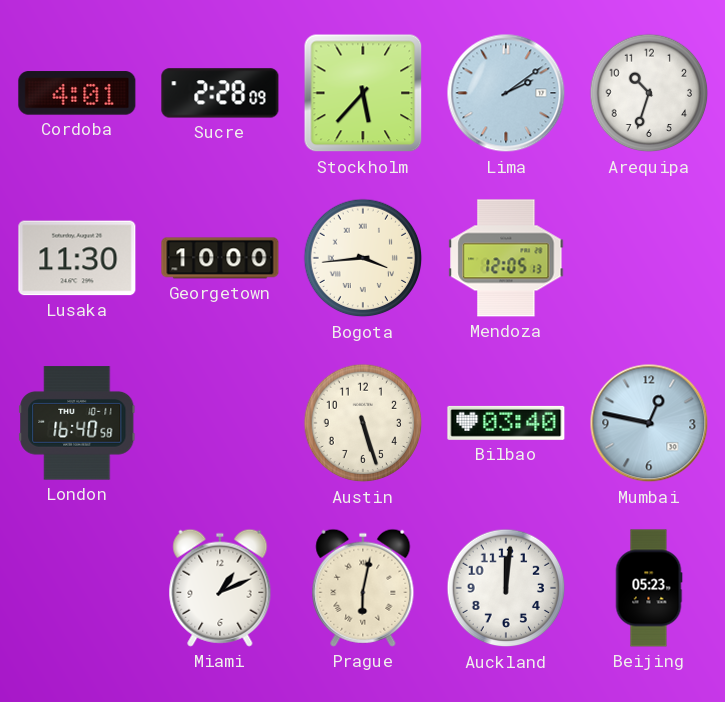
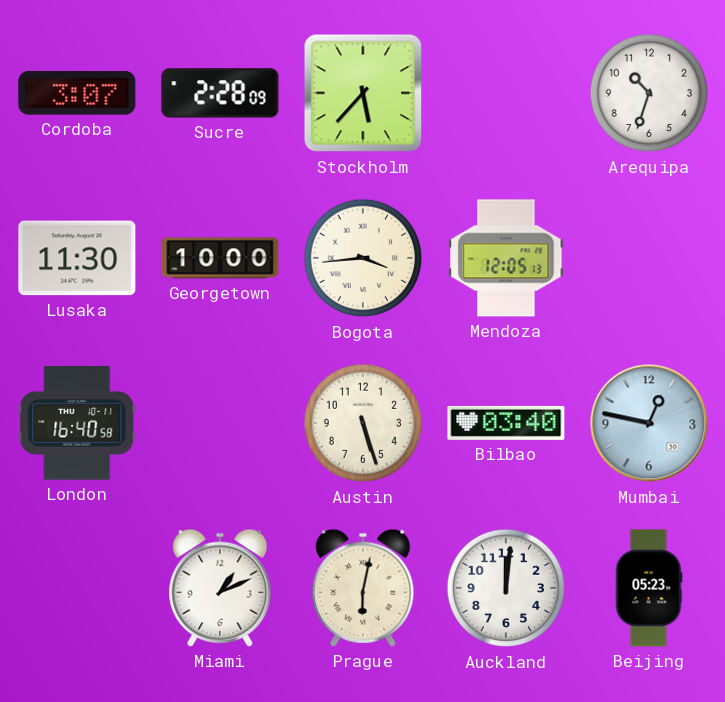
Cordoba: 4:01 -> 3:07 (77, 93)
Lima: 2:09 -> none (506, 93)
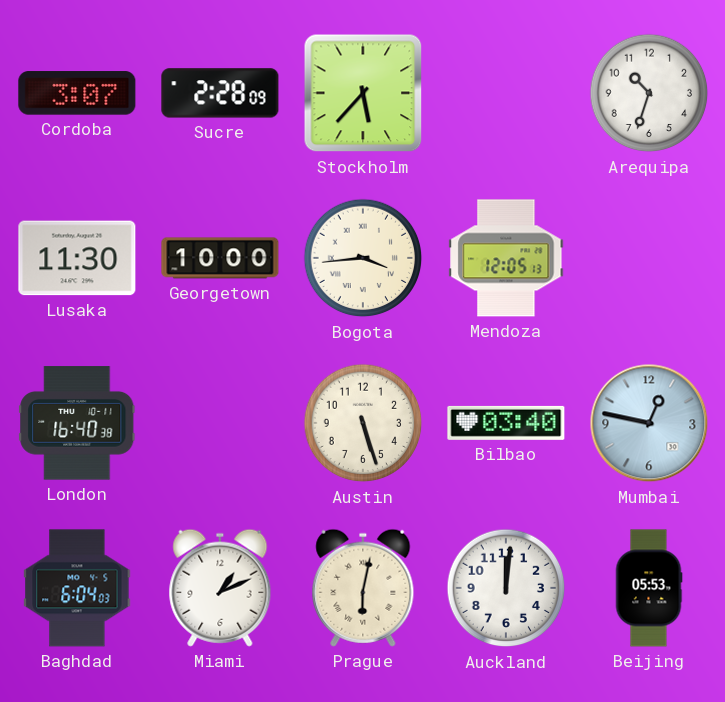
London: 16:40:58 -> 16:40:38 (77, 423)
Baghdad: none -> 6:04 (77, 588)
Beijing: 05:23 -> 05:53 (649, 588)
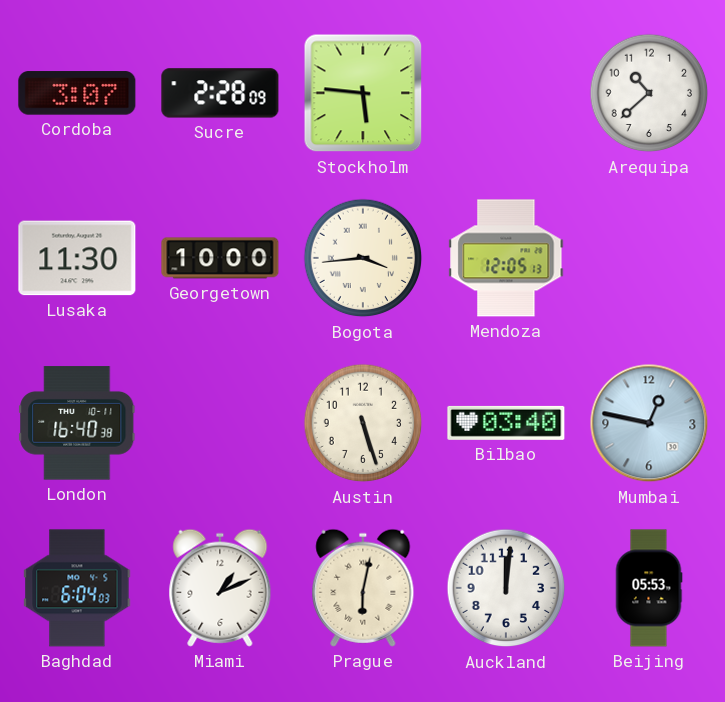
Stockholm: 5:37 -> 5:46 (363, 93)
Arequipa: 10:33 -> 10:38 (649, 93)
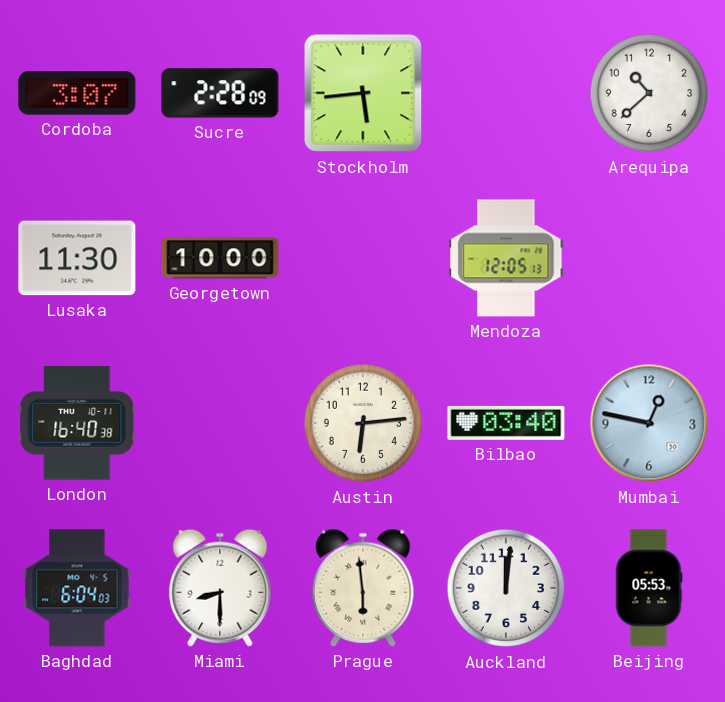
Stockholm: 5:46 -> 5:44 (363, 93)
Bogota: 3:44 -> none (363, 258)
Austin: 5:27 -> 6:14 (363, 423)
Miami: 1:11 -> 8:30 (220, 588)
Prague: 6:02 -> 5:59 (363, 588)
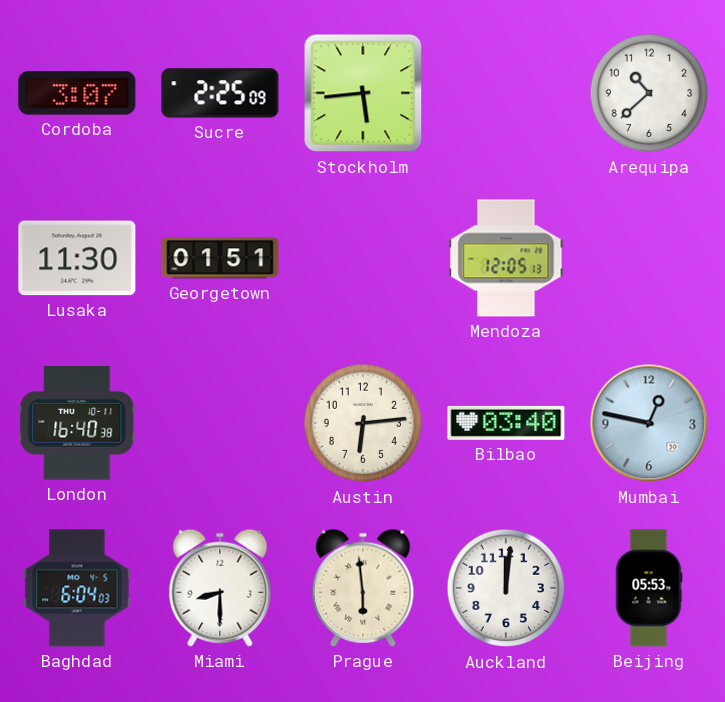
Sucre: 2:28 -> 2:25 (220, 93)
Georgetown: 10:00 -> 01:51 (220, 258)
